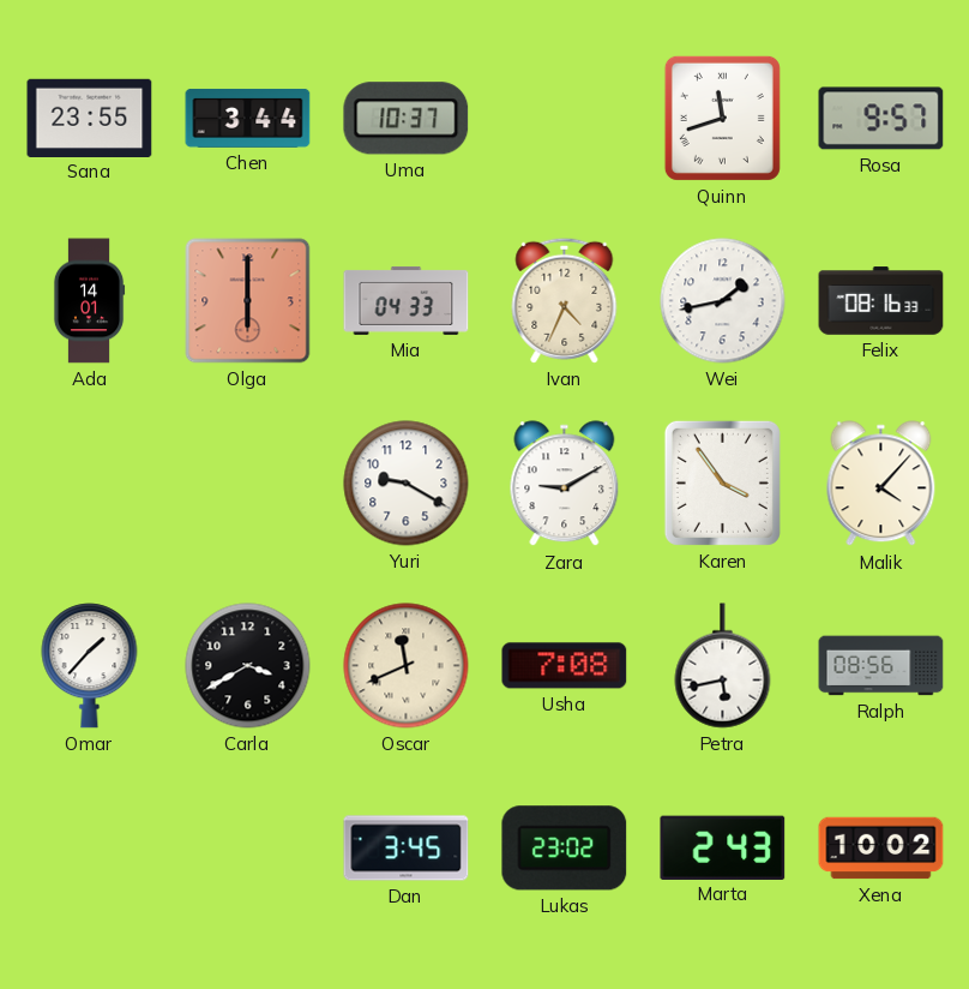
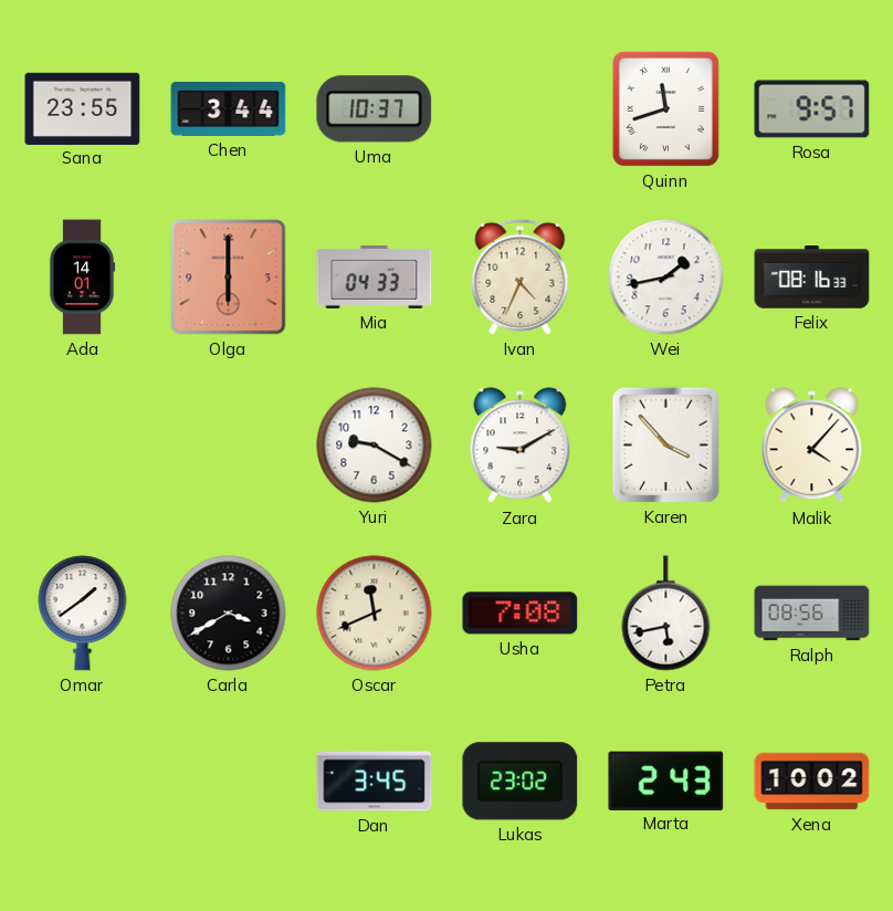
Karen: 3:54 -> 3:53 (665, 444)
Omar: 1:37 -> 1:39 (83, 614)
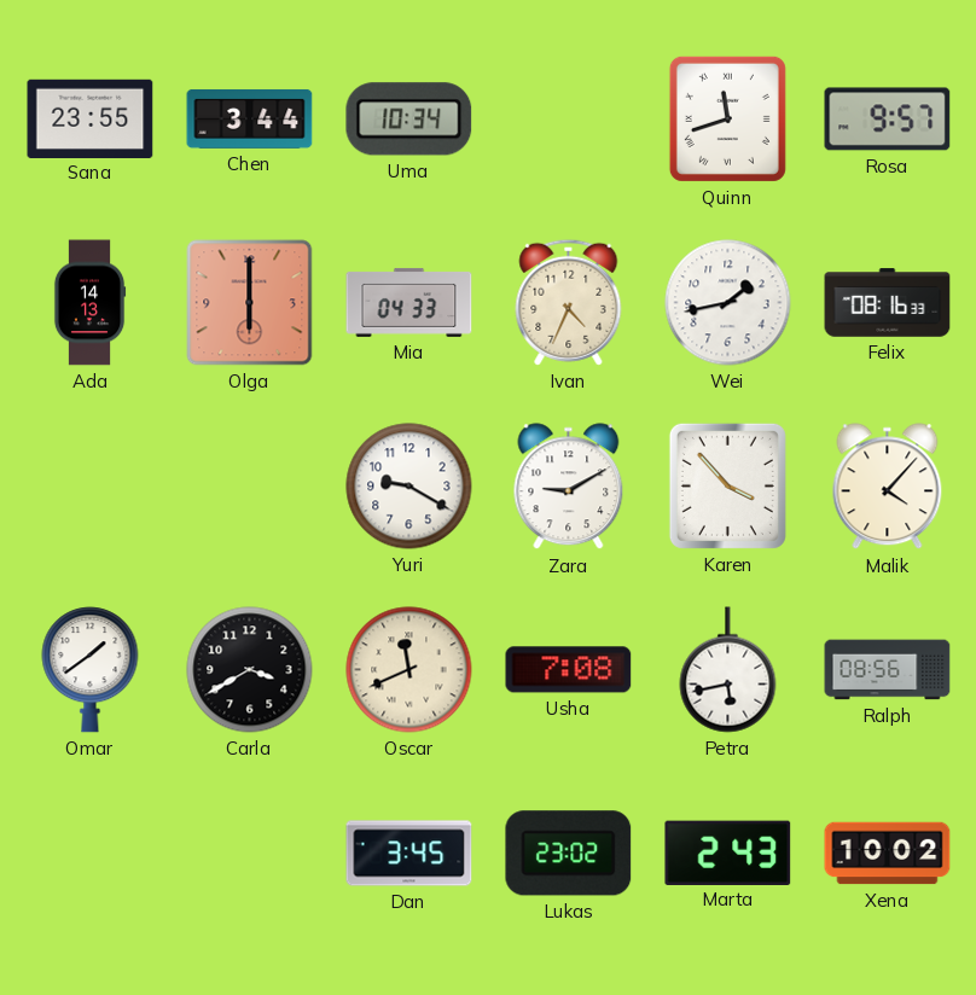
Uma: 10:37 -> 10:34 (409, 120)
Ada: 14:01 -> 14:13 (89, 303)
